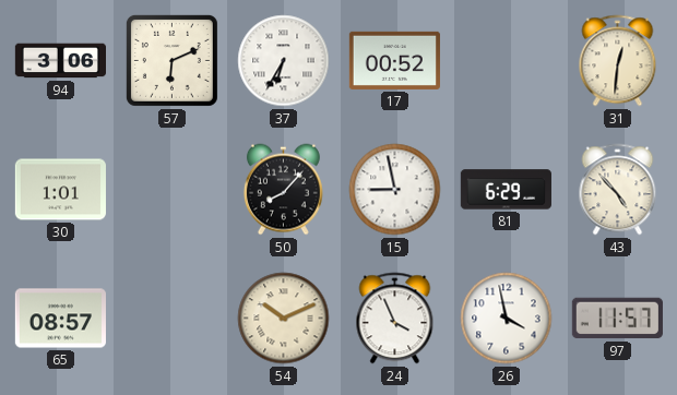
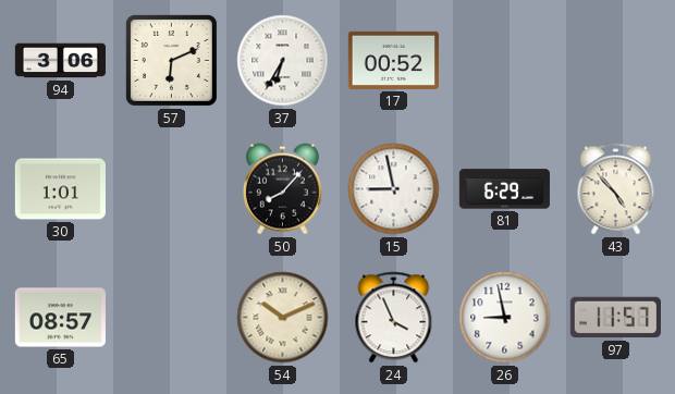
31: 12:31 -> none (618, 61)
26: 3:58 -> 8:58 (505, 318)
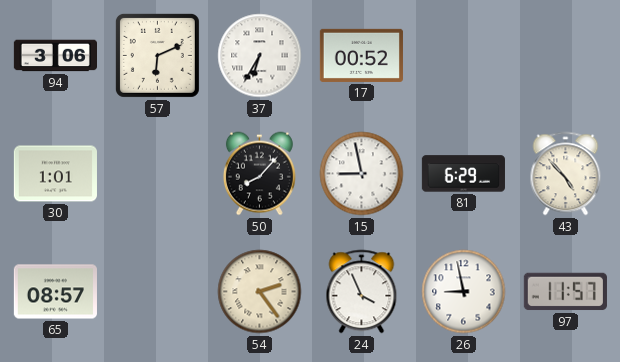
54: 10:11 -> 2:24 (260, 292)
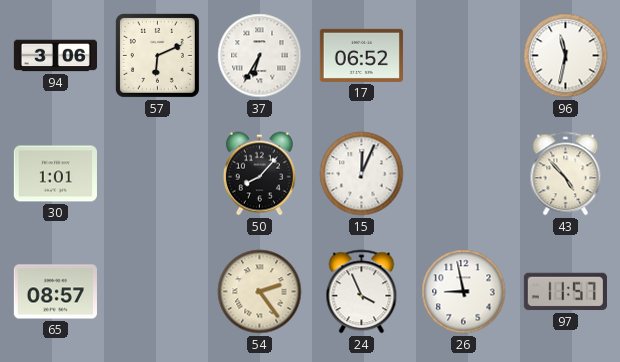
17: 00:52 -> 06:52 (361, 55)
96: none -> 11:32 (566, 56)
15: 8:58 -> 12:04 (362, 174)
81: 6:29 -> none (463, 174)
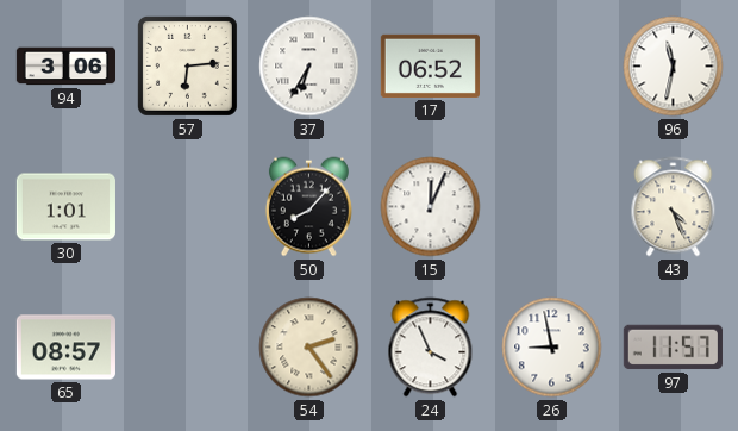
57: 6:11 -> 6:14 (187, 65)
43: 4:53 -> 4:26 (674, 207)
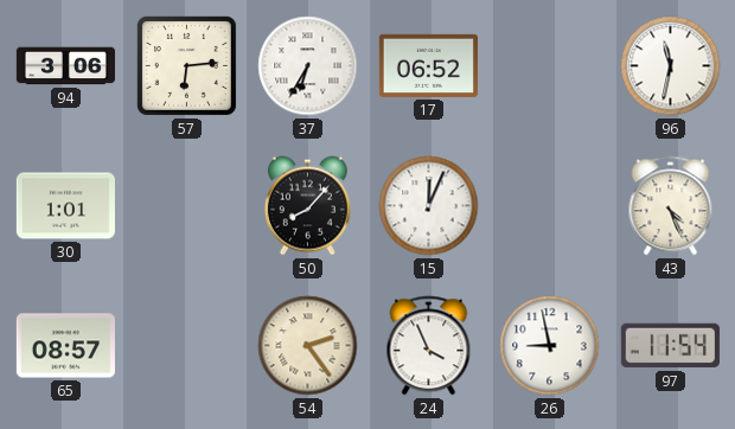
97: 11:57 -> 11:54 (670, 346)
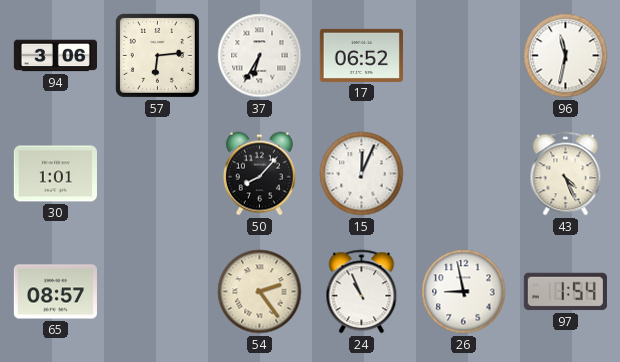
24: 3:56 -> 10:56 (362, 292)
97: 11:54 -> 1:54 (565, 292)
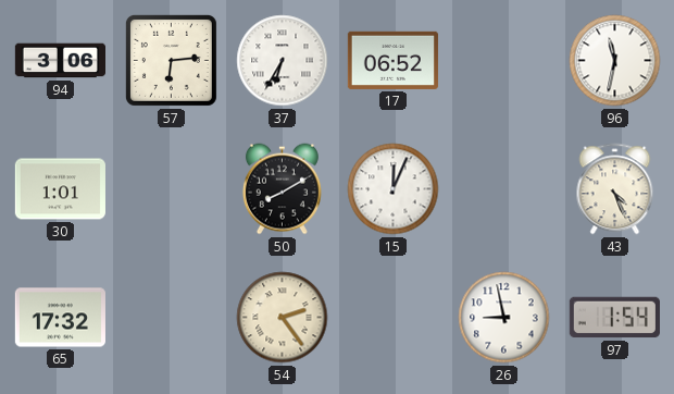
50: 8:07 -> 8:10 (282, 189)
65: 08:57 -> 17:32 (60, 318)
24: 10:56 -> none (362, 292)
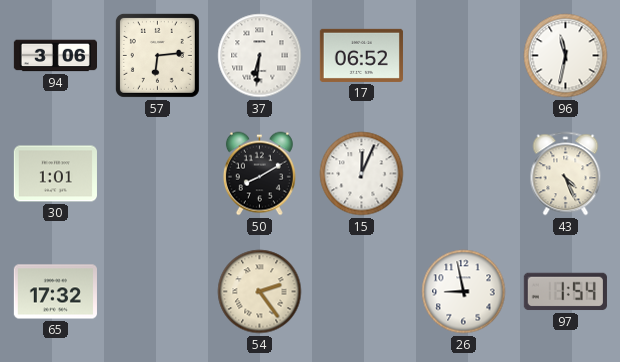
37: 6:35 -> 6:31 (260, 56)
